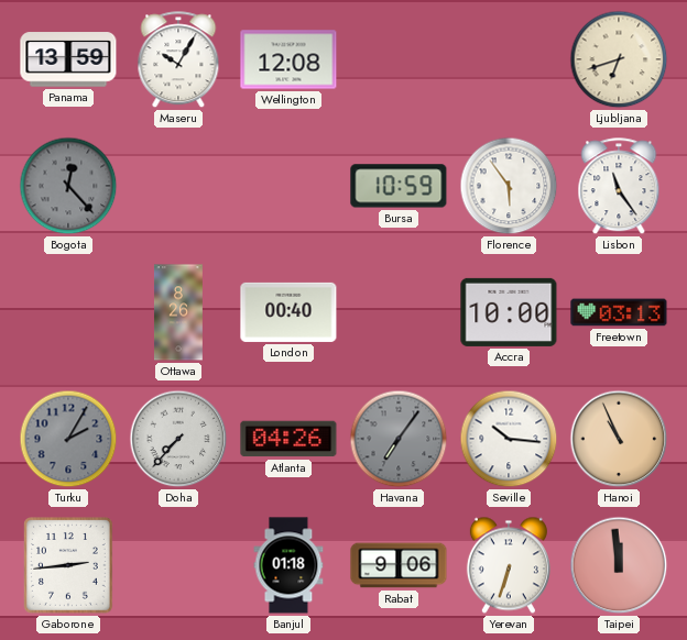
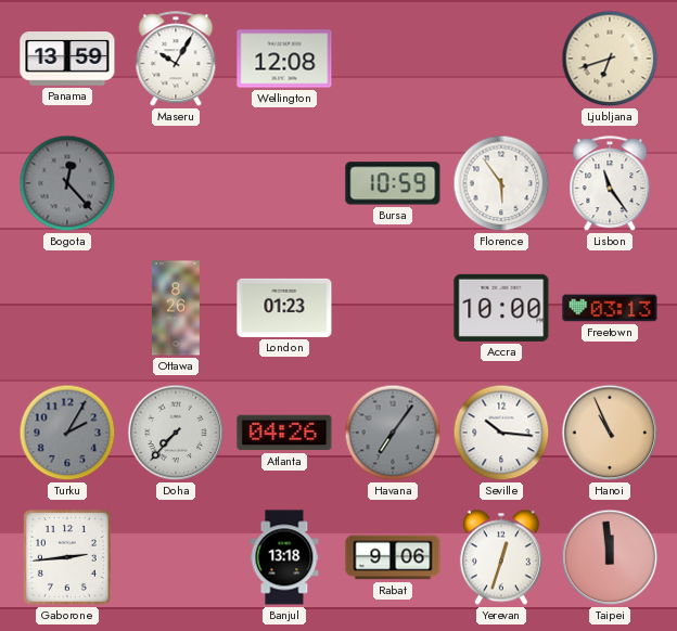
London: 00:40 -> 01:23 (284, 308)
Banjul: 01:18 -> 13:18 (284, 557)
Yerevan: 6:33 -> 12:33 (501, 557)
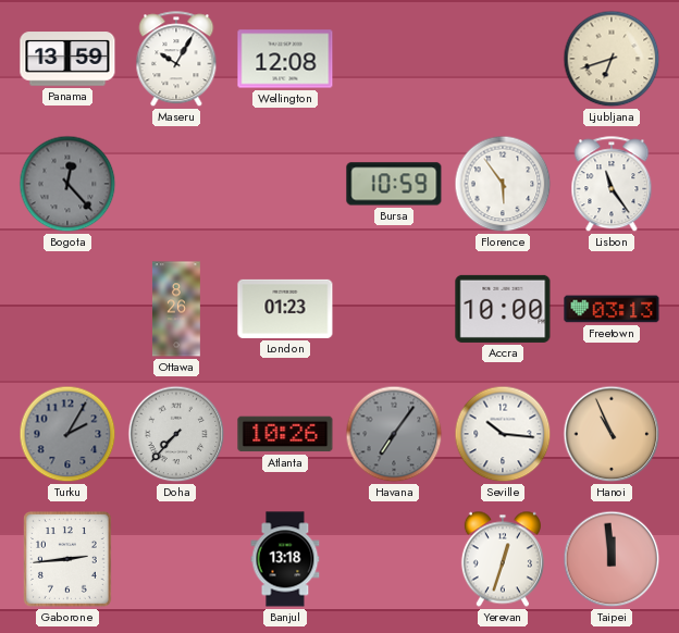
Atlanta: 04:26 -> 10:26 (285, 434)
Rabat: 9:06 -> none (393, 557)
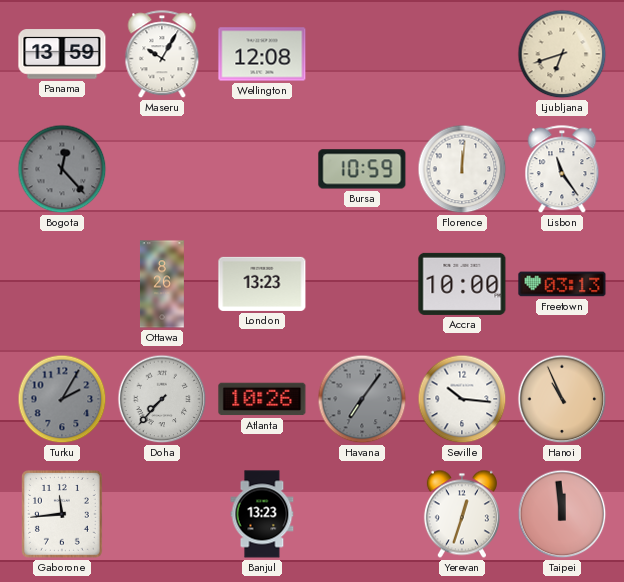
Florence: 5:54 -> 12:01 (462, 169)
London: 01:23 -> 13:23 (262, 284)
Gaborone: 2:44 -> 11:44 (63, 515)
Banjul: 13:18 -> 13:23 (262, 514)
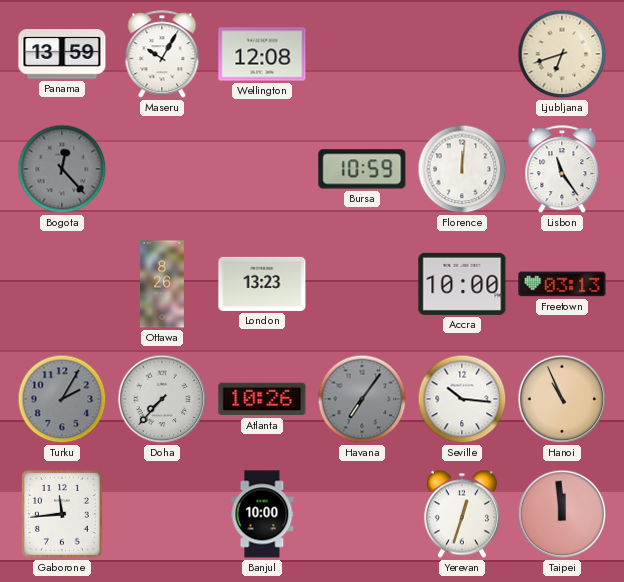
Banjul: 13:23 -> 10:00 (262, 514)
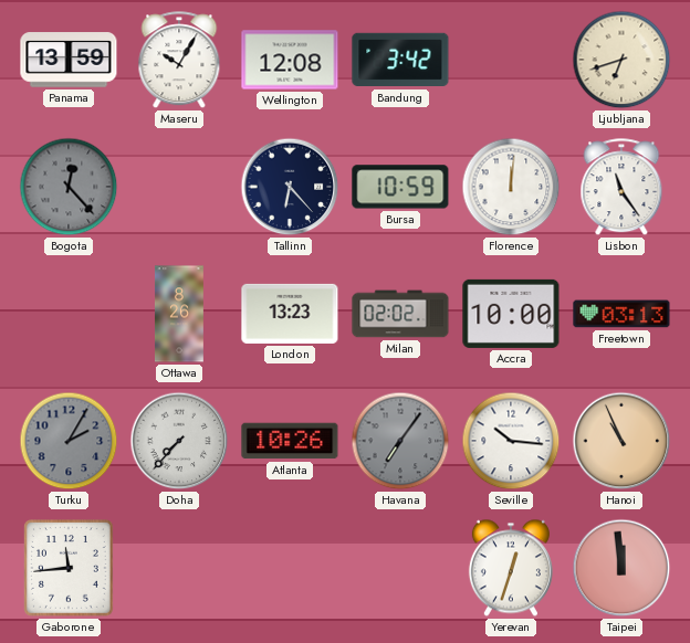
Bandung: none -> 3:42 (400, 60)
Tallinn: none -> 6:23 (290, 187)
Milan: none -> 02:02 (400, 314)
Banjul: 10:00 -> none (262, 514)
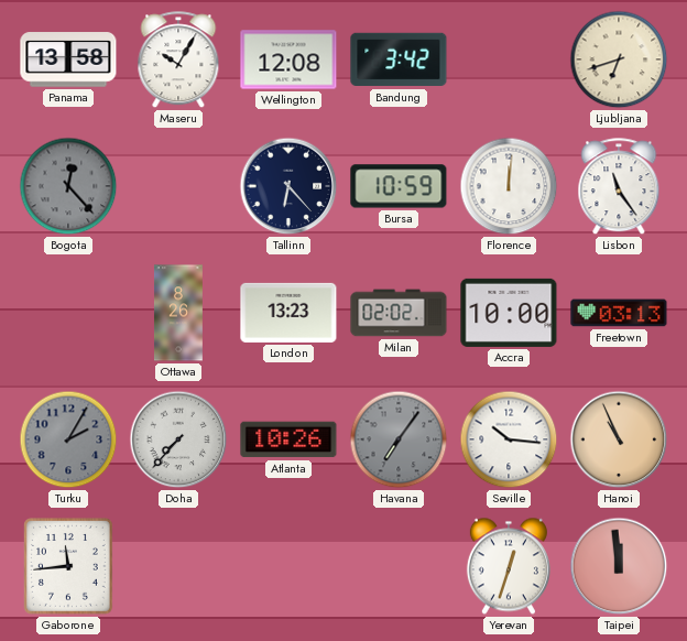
Panama: 13:59 -> 13:58 (68, 59)
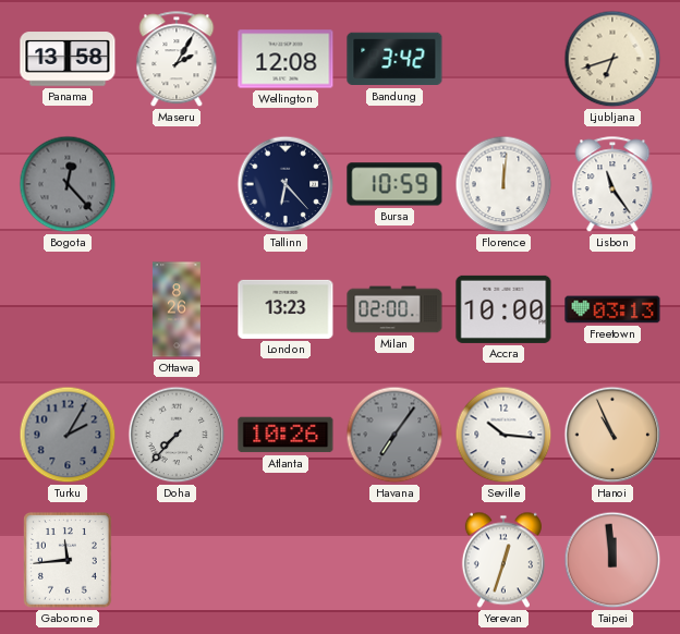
Maseru: 10:05 -> 2:05 (177, 60)
Milan: 02:02 -> 02:00 (394, 309)
